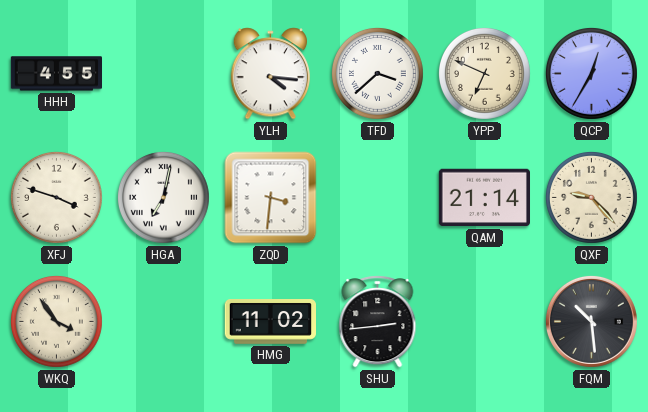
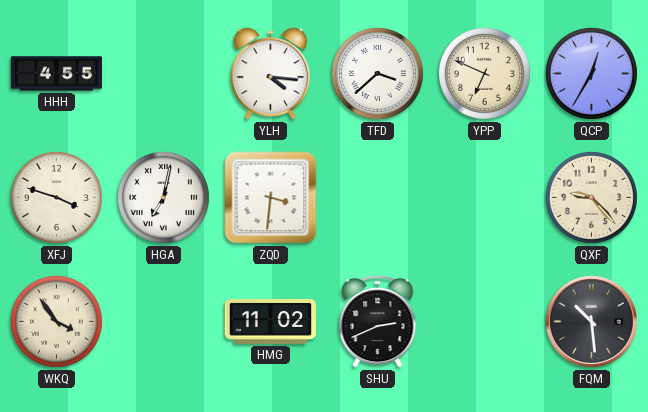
QAM: 21:14 -> none (484, 198)
SHU: 2:44 -> 2:41 (378, 322)
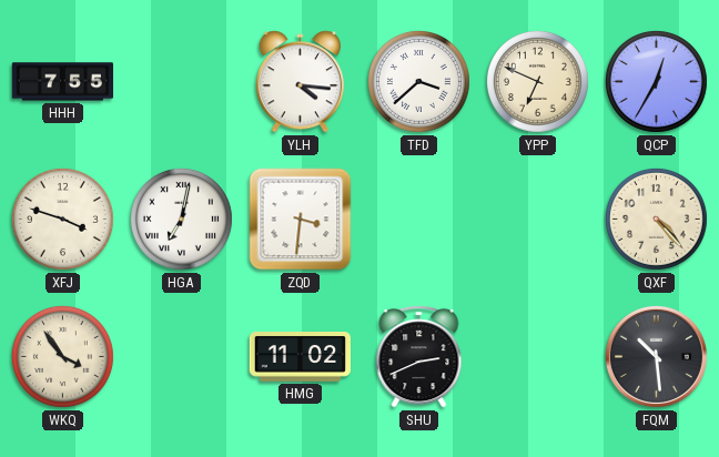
HHH: 4:55 -> 7:55 (62, 82)
QXF: 9:23 -> 4:23 (656, 219)
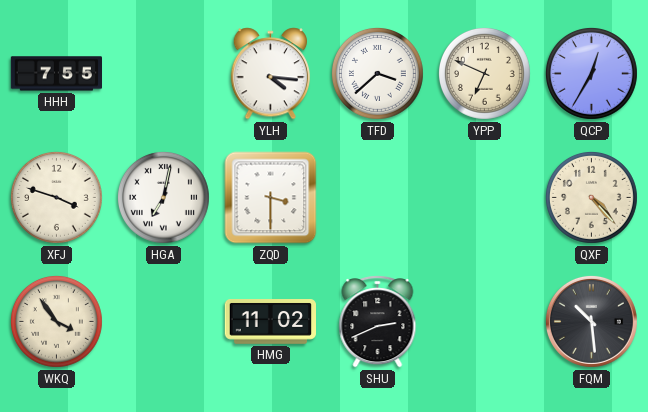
ZQD: 3:31 -> 3:30 (271, 198)
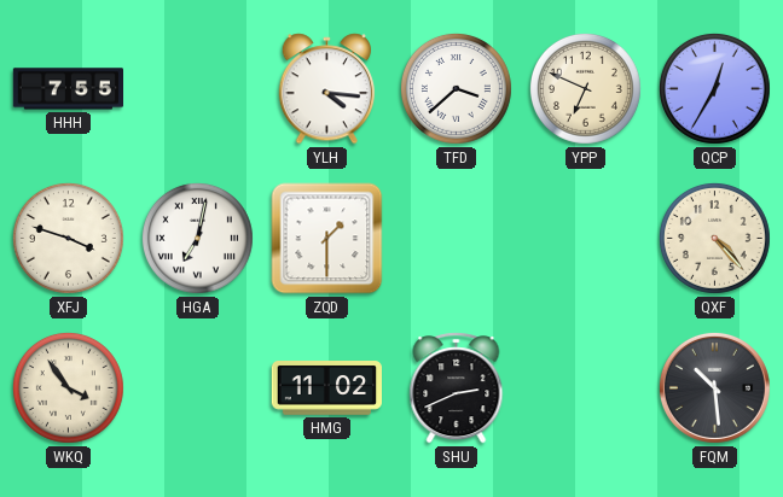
ZQD: 3:30 -> 1:30 (327, 239)
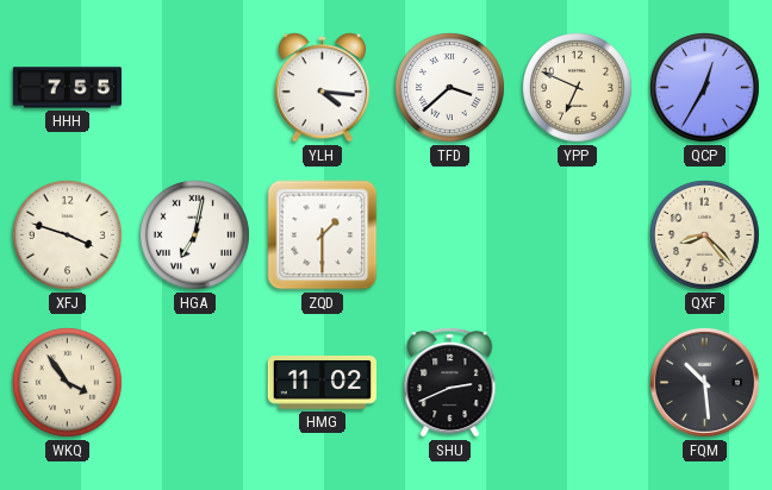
QXF: 4:23 -> 8:23 (704, 234)
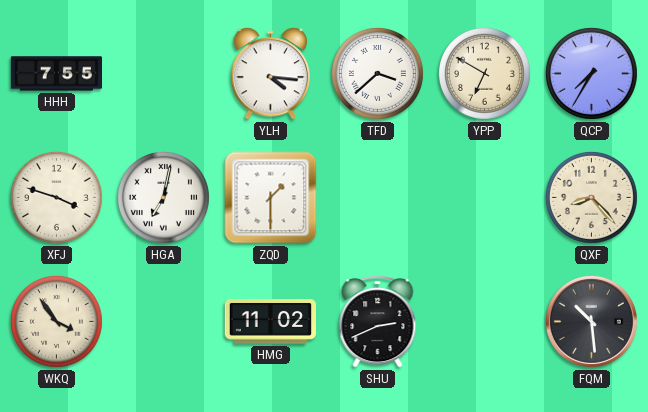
YPP: 6:49 -> 6:50 (484, 73)
QCP: 12:35 -> 7:35 (591, 73)
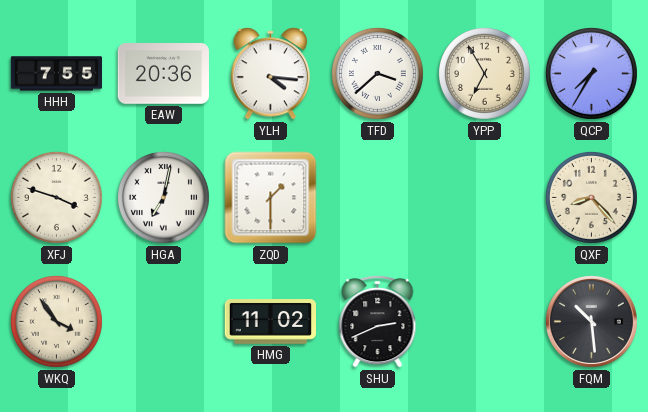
EAW: none -> 20:36 (163, 74)
YPP: 6:50 -> 6:55 (484, 73)
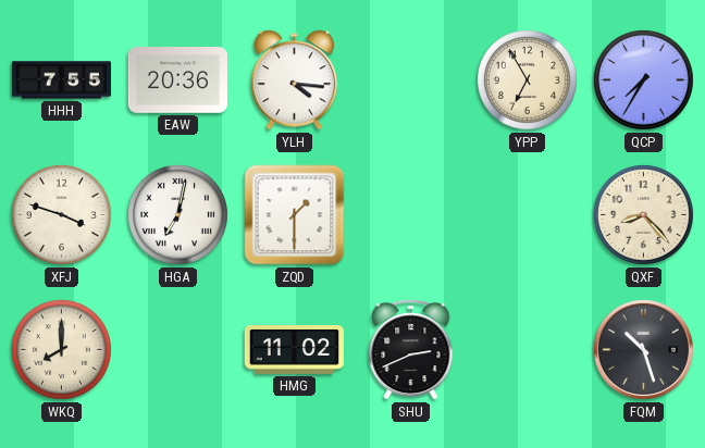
TFD: 3:38 -> none (377, 73)
WKQ: 3:54 -> 8:00 (61, 349)
FQM: 10:29 -> 10:27 (643, 349)
